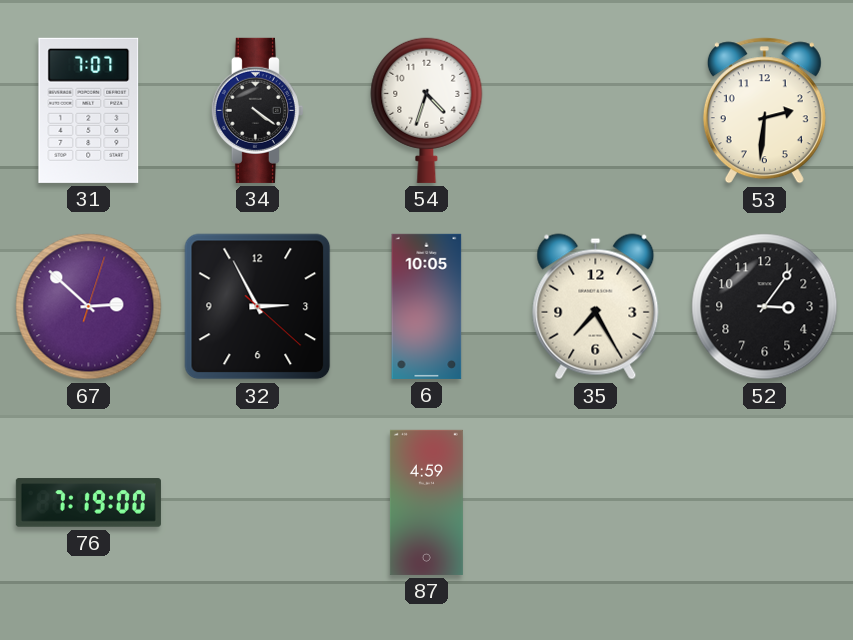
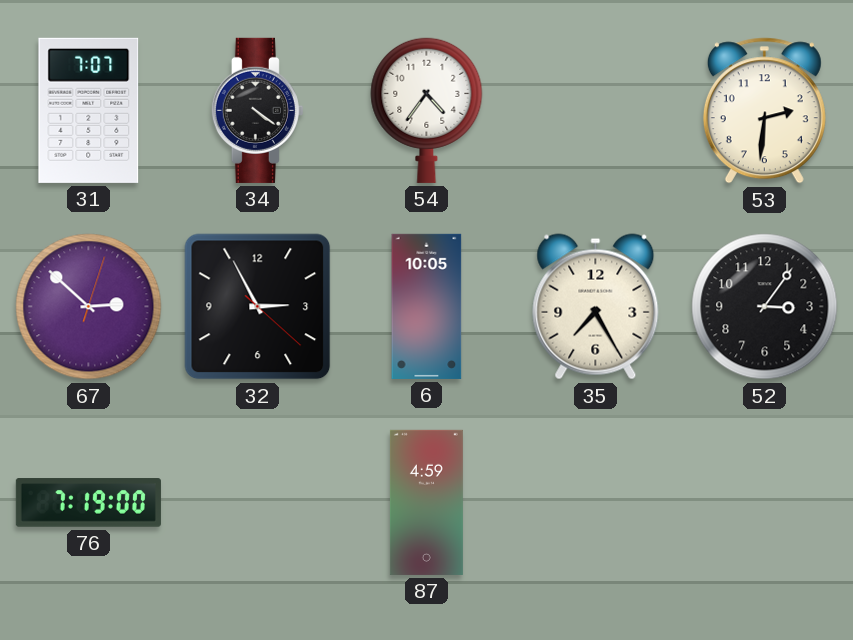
54: 4:33 -> 4:36 (427, 110)
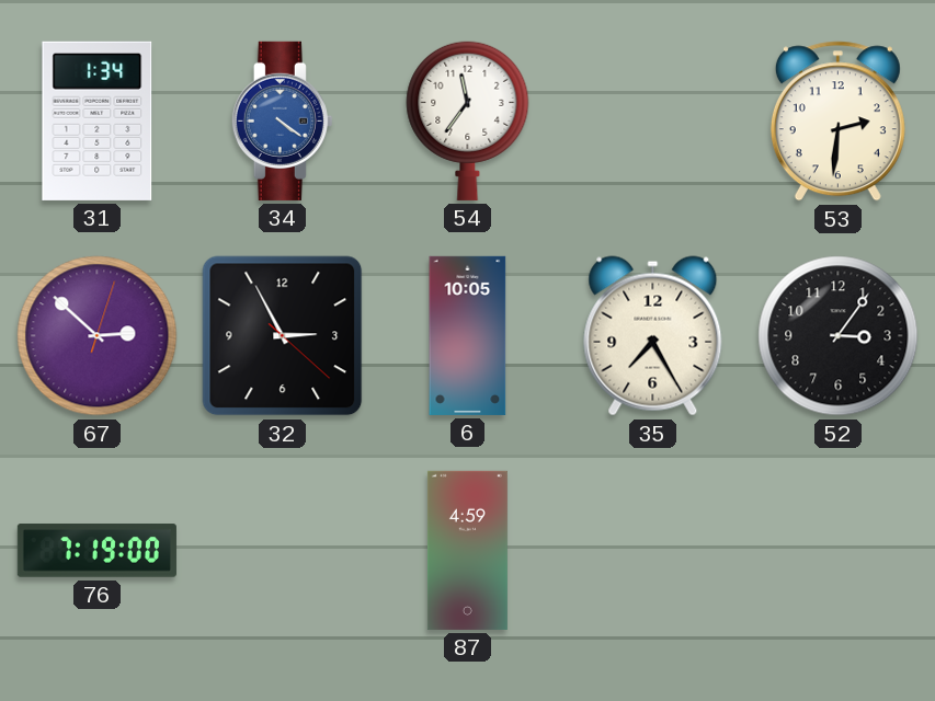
31: 7:07 -> 1:34 (98, 120)
34 dial: black -> blue (282, 120)
54: 4:36 -> 11:36 (468, 120)
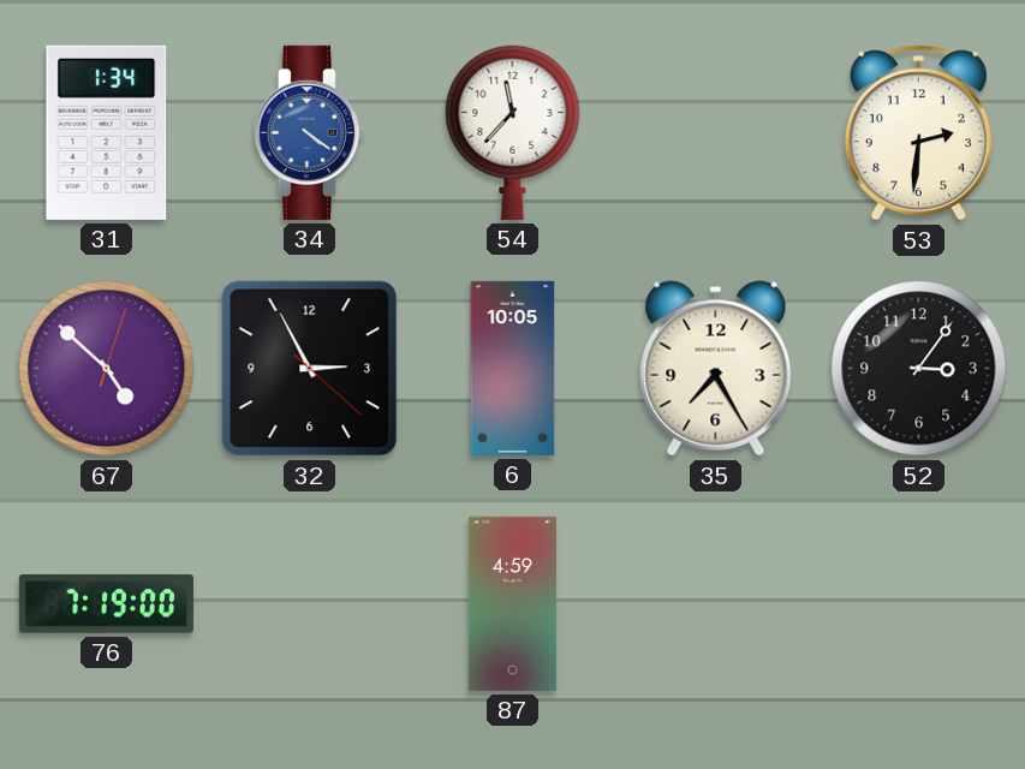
54: 11:36 -> 11:37 (513, 132)
67: 2:52 -> 4:52 (107, 369)
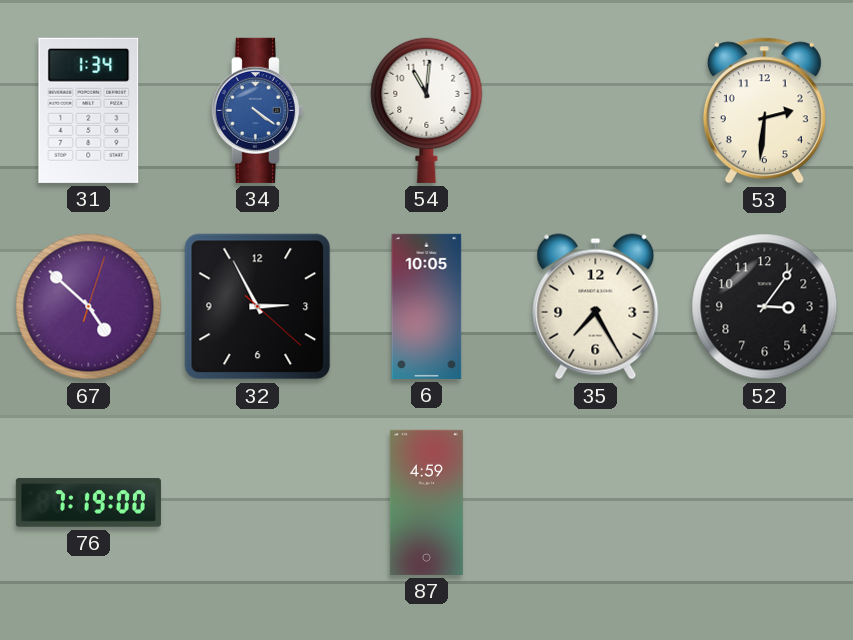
54: 11:37 -> 11:01 (427, 110)
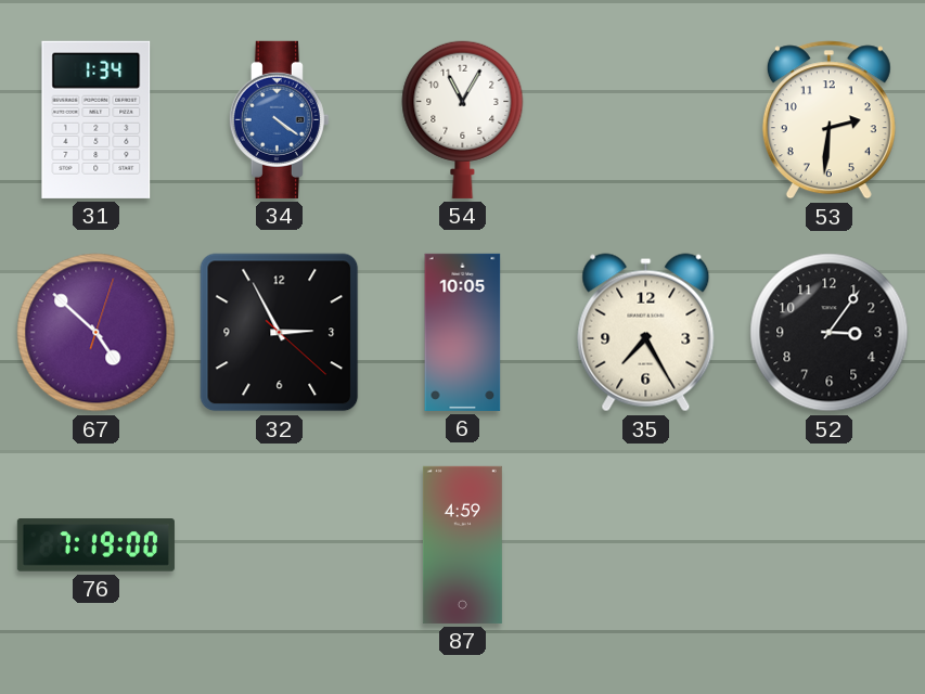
54: 11:01 -> 11:05 (463, 119)
